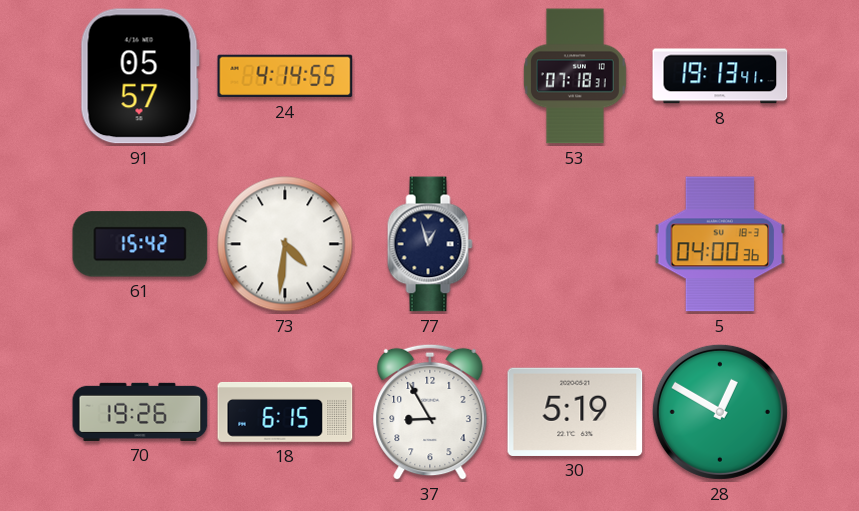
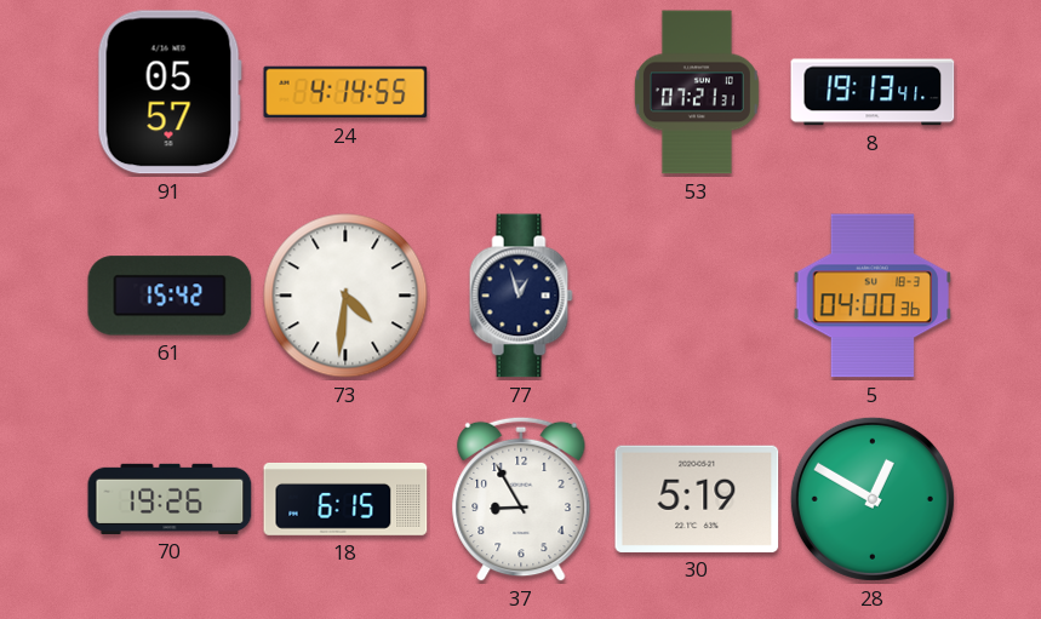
53: 07:18 -> 07:21 (697, 92)
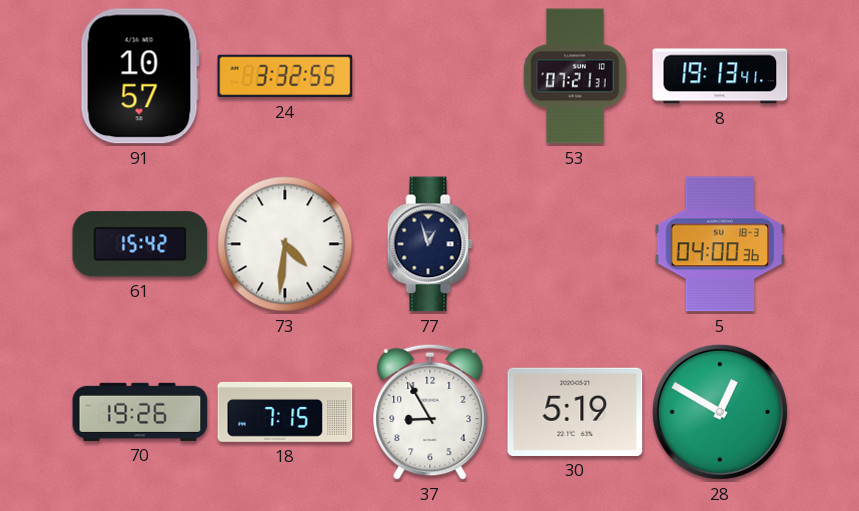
91: 05:57 -> 10:57 (140, 76)
24: 4:14 -> 3:32 (285, 76)
18: 6:15 -> 7:15 (285, 412)
